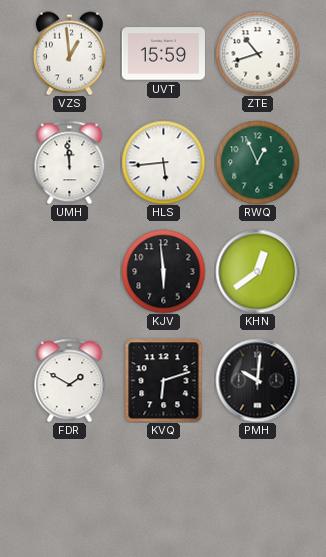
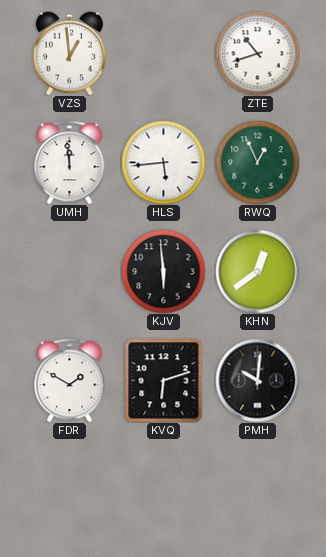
UVT: 15:59 -> none (163, 54)
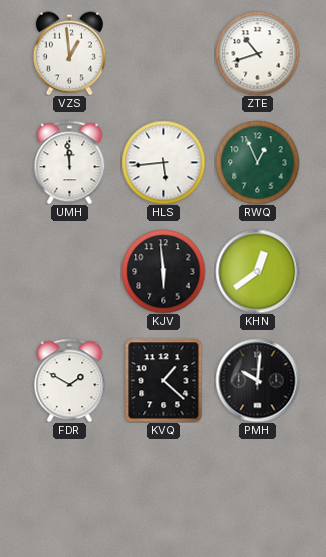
KVQ: 6:12 -> 1:22 (164, 380)
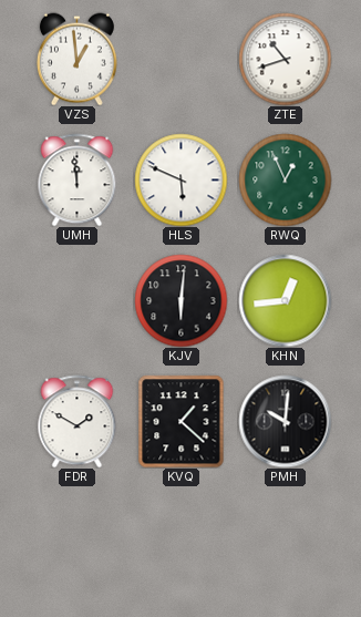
HLS: 5:44 -> 5:49 (180, 179)
KJV: 5:59 -> 6:01 (180, 300)
KHN: 12:39 -> 12:44 (285, 300)
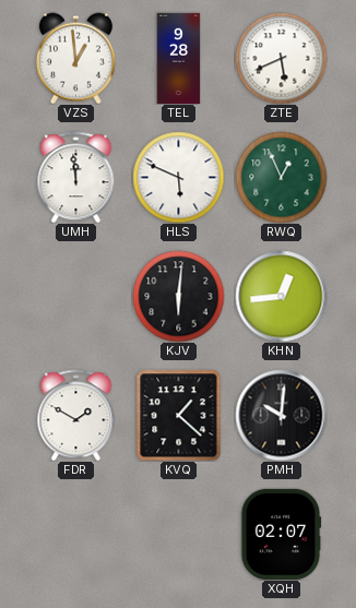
TEL: none -> 9:28 (179, 58)
ZTE: 10:42 -> 5:41 (281, 58)
XQH: none -> 02:07 (281, 534)
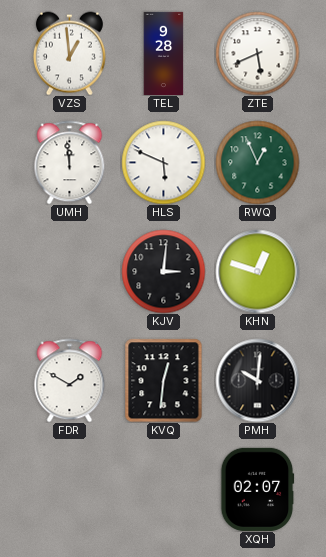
KJV: 6:01 -> 3:01 (163, 271)
KHN: 12:44 -> 12:48 (257, 271)
KVQ: 1:22 -> 12:31 (164, 380)
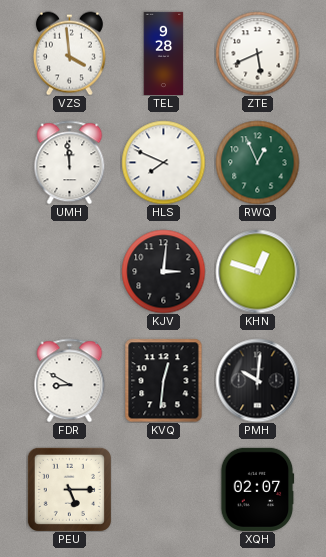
VZS: 12:59 -> 3:59 (69, 53)
HLS: 5:49 -> 7:49 (163, 162)
FDR: 1:50 -> 8:50 (70, 380)
PEU: none -> 5:15 (69, 489)
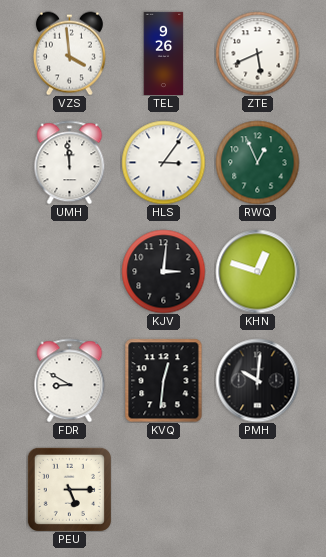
TEL: 9:28 -> 9:26 (164, 53)
HLS: 7:49 -> 3:06 (163, 162)
XQH: 02:07 -> none (257, 489)
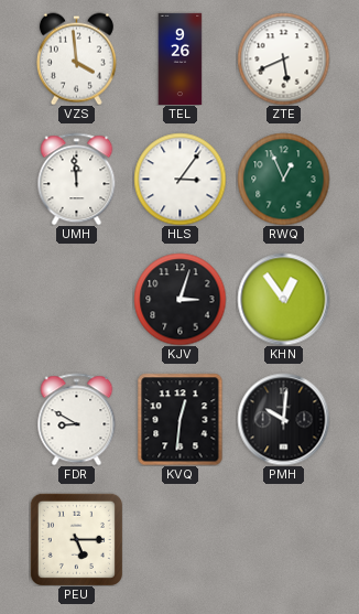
KJV: 3:01 -> 3:03 (179, 299)
KHN: 12:48 -> 12:54 (283, 299)
